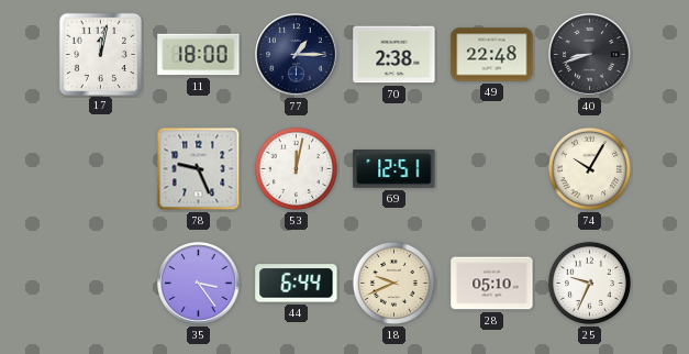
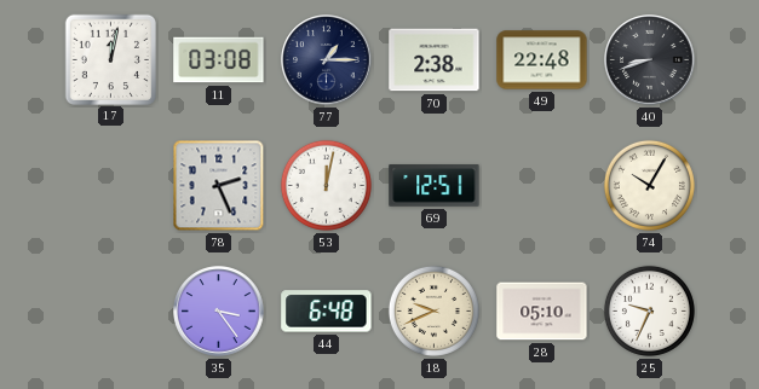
11: 18:00 -> 03:08 (219, 60)
78: 9:26 -> 2:26 (219, 186)
44: 6:44 -> 6:48 (327, 312)
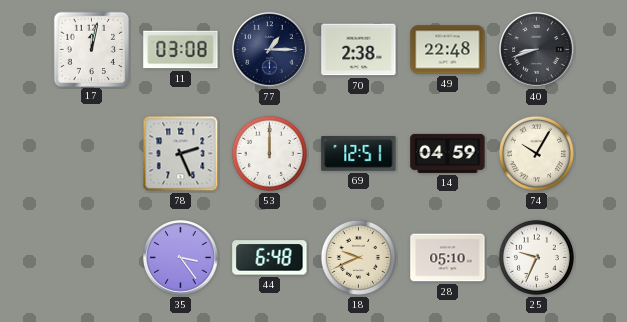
53: 12:02 -> 12:00 (269, 153)
14: none -> 04:59 (448, 153)
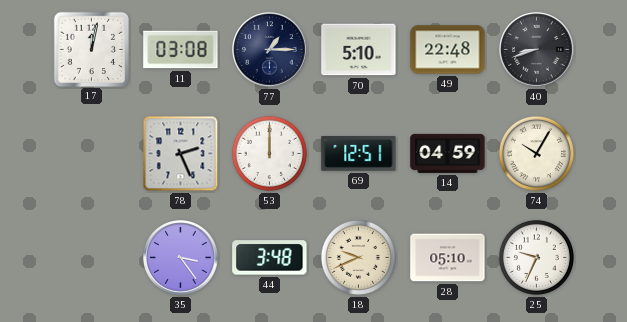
70: 2:38 -> 5:10 (359, 50)
44: 6:48 -> 3:48 (270, 258)
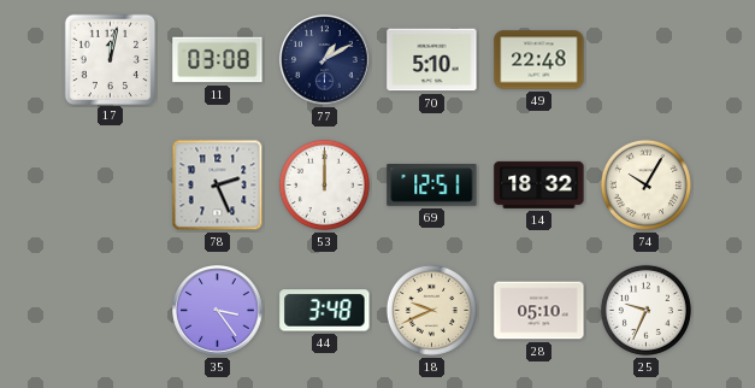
77: 1:15 -> 1:10 (325, 60)
40: 8:42 -> none (537, 50)
14: 04:59 -> 18:32 (539, 184)
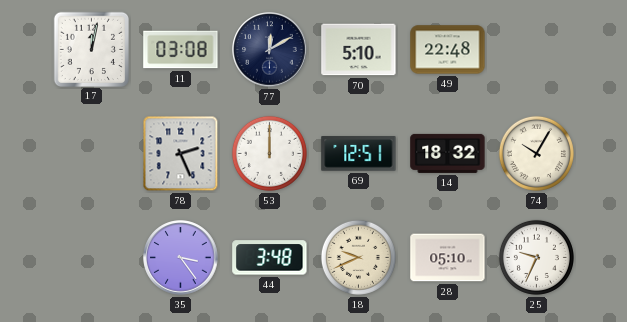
77: 1:10 -> 12:10 (270, 50)
